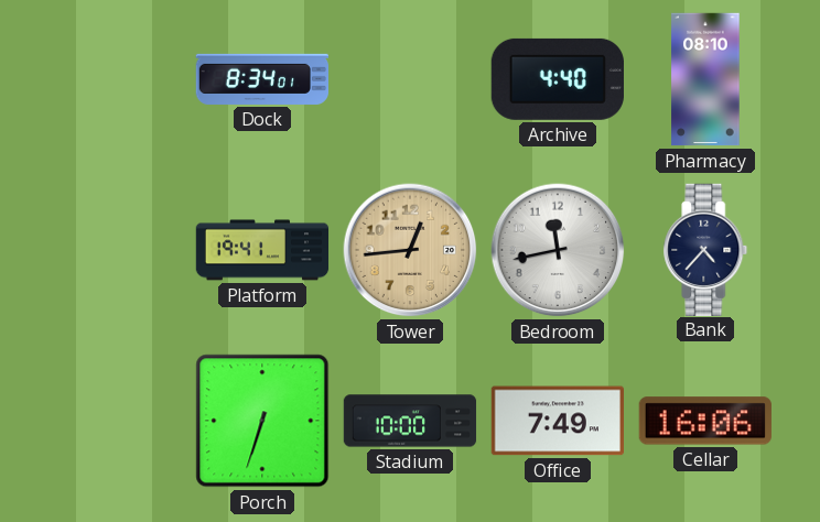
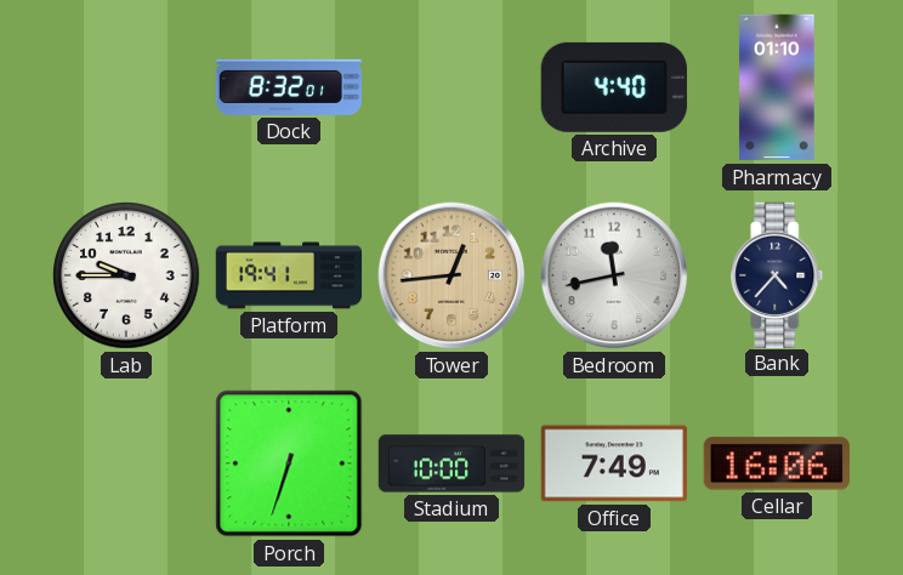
Dock: 8:34 -> 8:32 (289, 87)
Pharmacy: 08:10 -> 01:10 (777, 87)
Lab: none -> 9:45 (127, 277)
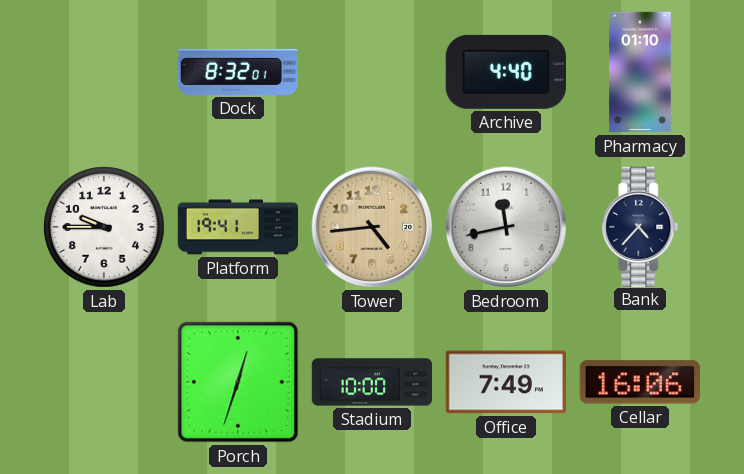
Tower: 12:44 -> 4:44 (372, 227)
Porch: 6:33 -> 12:33 (238, 382)
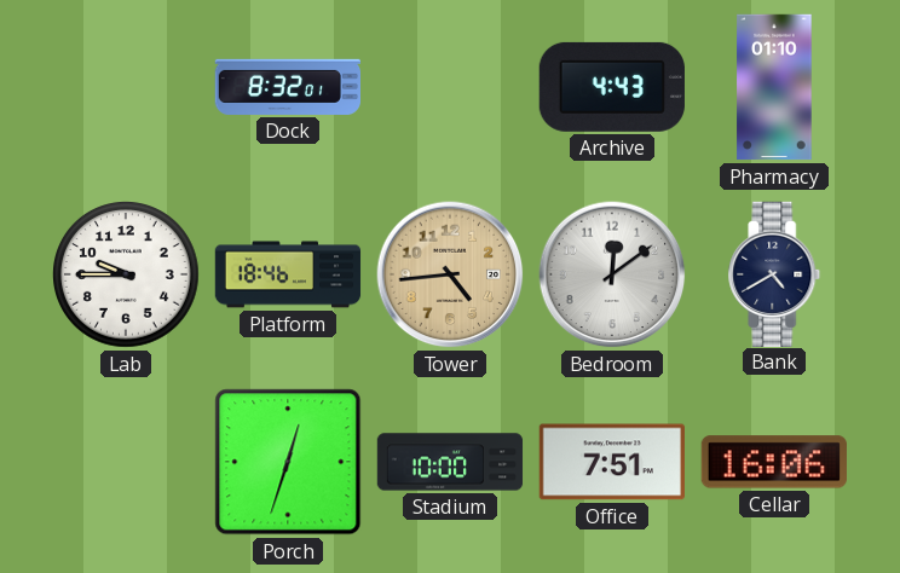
Archive: 4:40 -> 4:43 (612, 87)
Platform: 19:41 -> 18:46 (288, 274)
Bedroom: 11:43 -> 12:09 (612, 274)
Bank: 4:37 -> 4:40 (774, 273)
Office: 7:49 -> 7:51 (611, 462)
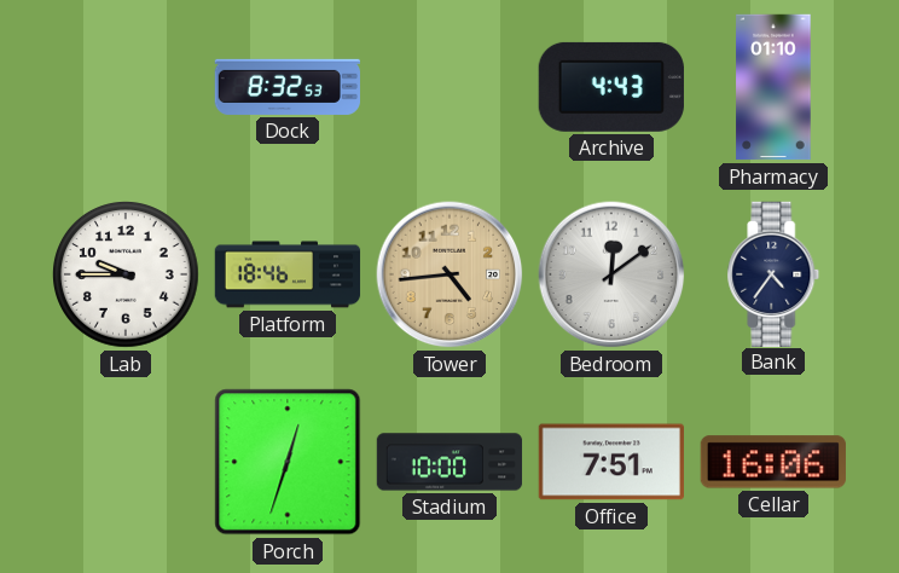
Dock: 8:32:01 -> 8:32:53 (288, 87)
Bank: 4:40 -> 4:36 (773, 273)
